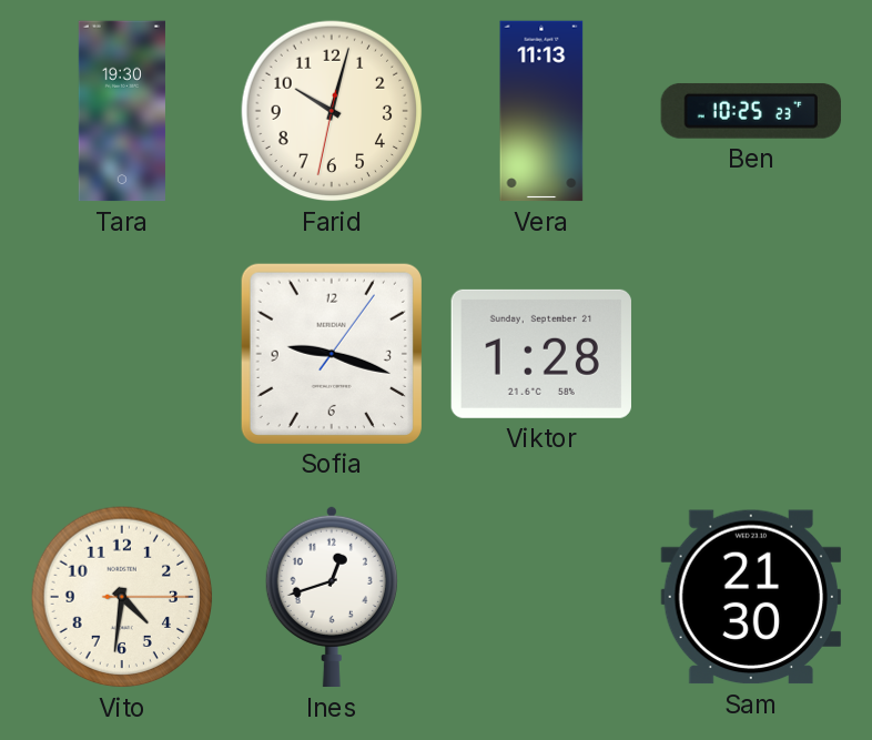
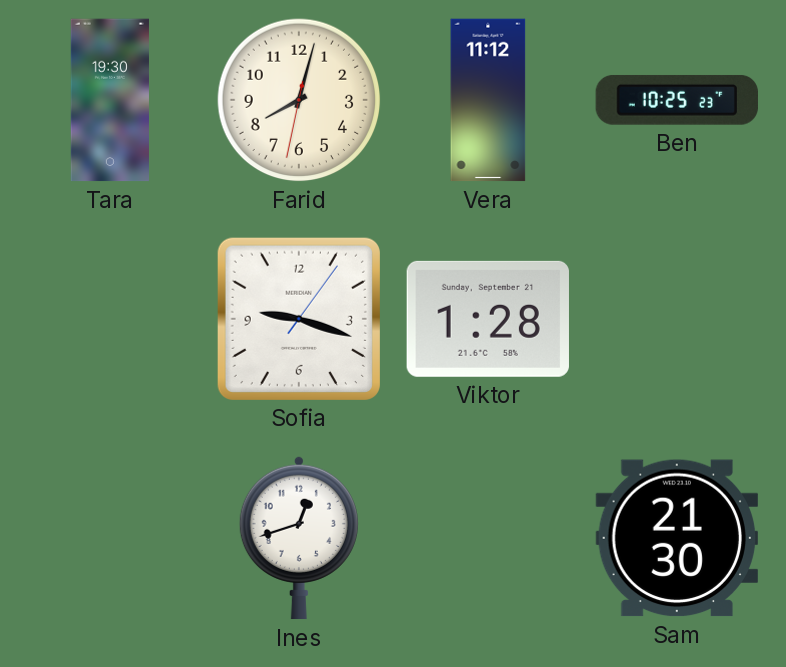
Farid: 10:02 -> 8:02 (299, 100)
Vera: 11:13 -> 11:12 (488, 100)
Vito: 4:31 -> none (122, 597)
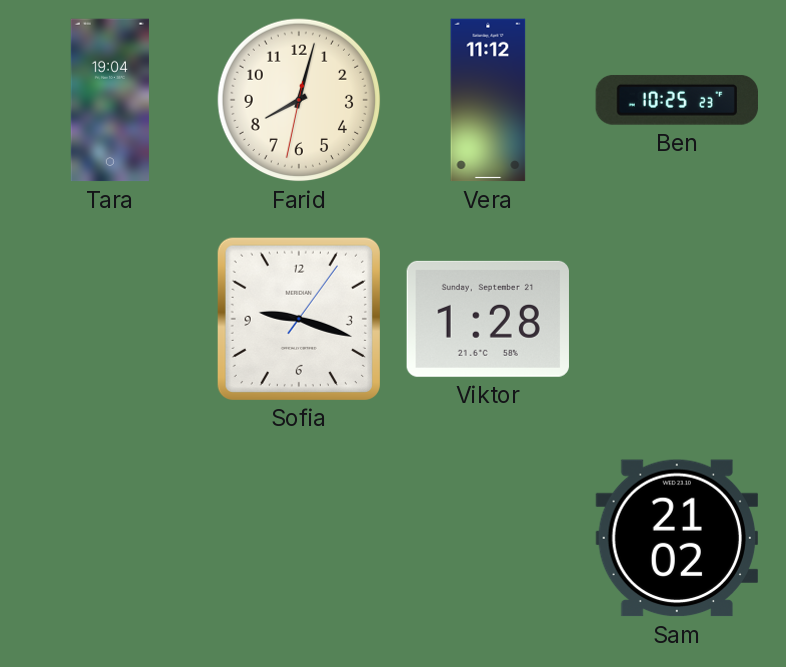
Tara: 19:30 -> 19:04 (110, 100)
Ines: 12:42 -> none (299, 538)
Sam: 21:30 -> 21:02 (676, 538)
